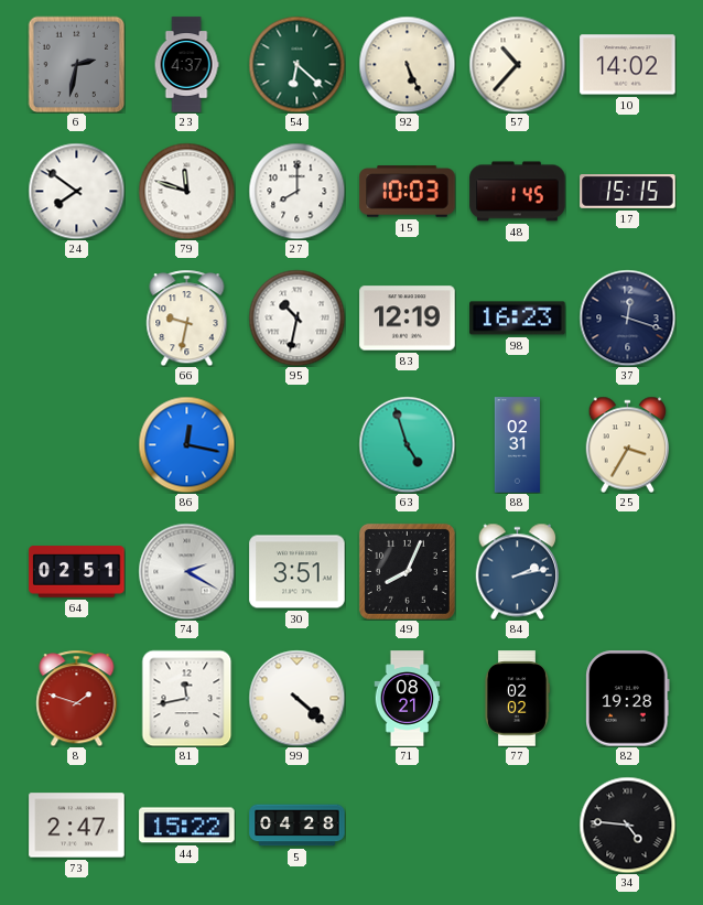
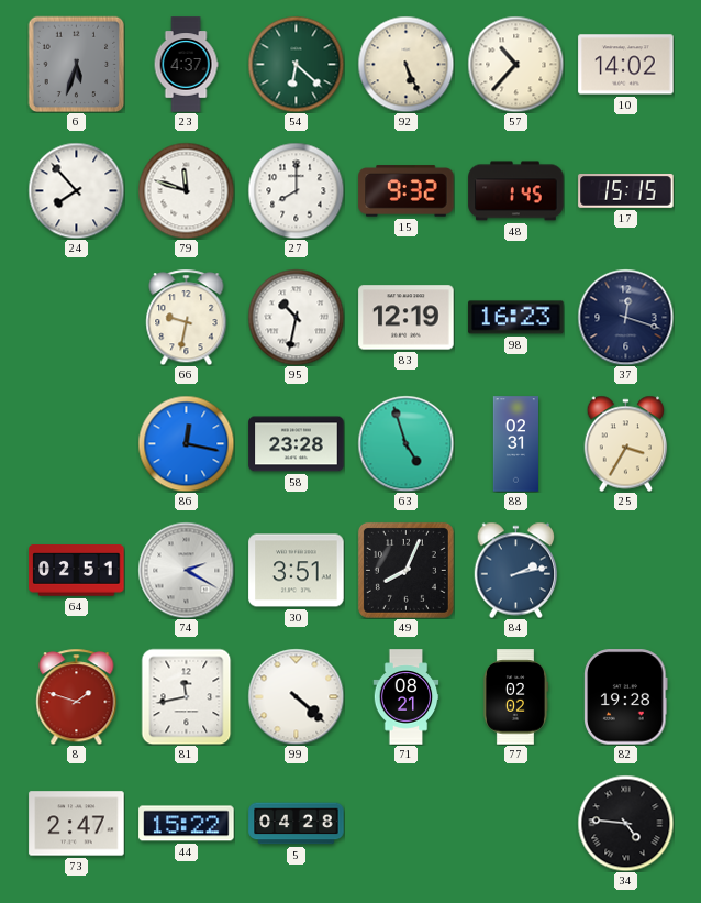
6: 2:32 -> 5:33 (76, 64)
24: 7:51 -> 7:53 (76, 190)
15: 10:03 -> 9:32 (407, 191)
58: none -> 23:28 (297, 444)
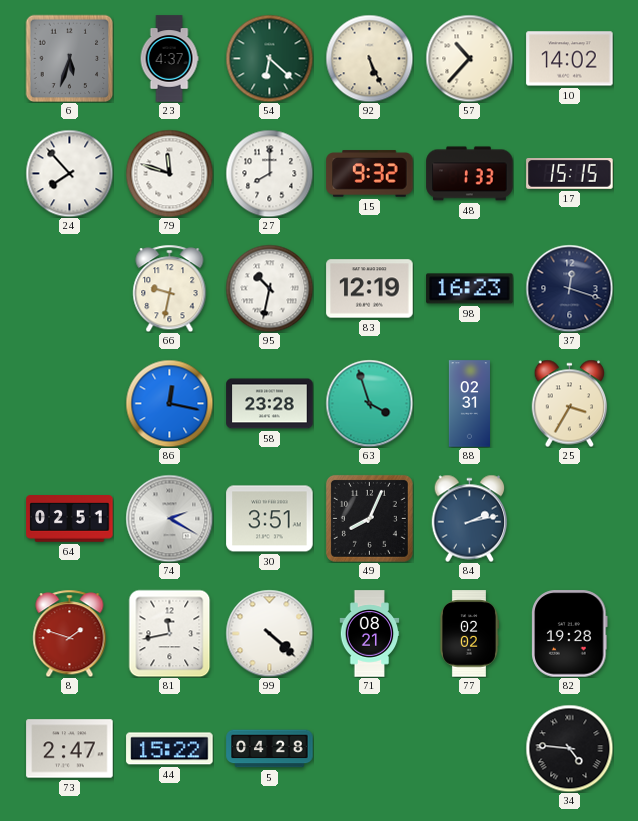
48: 1:45 -> 1:33 (470, 174)
63: 4:57 -> 3:57 (369, 403)
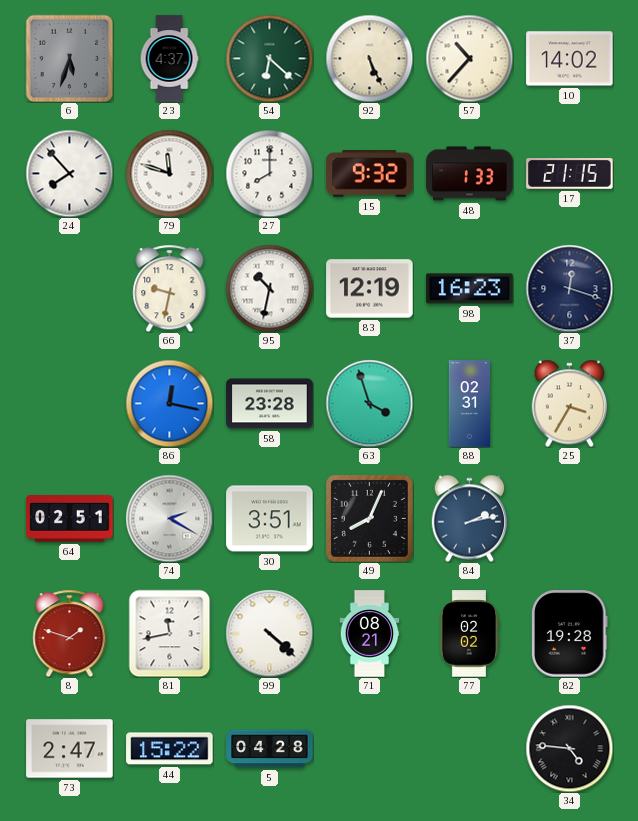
17: 15:15 -> 21:15 (570, 174)
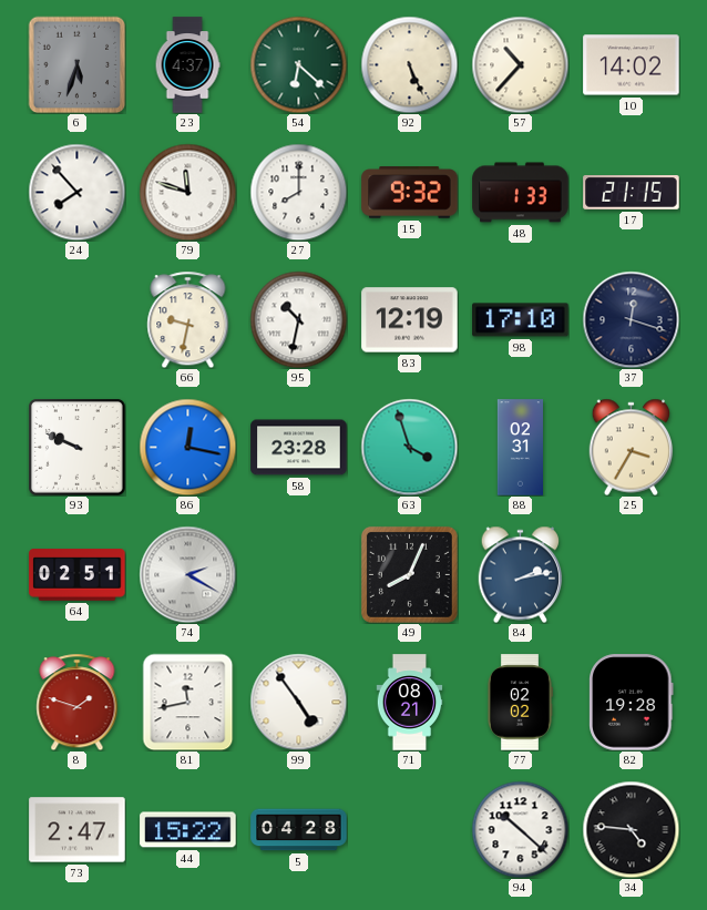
98: 16:23 -> 17:10 (521, 320)
93: none -> 9:49 (78, 448)
30: 3:51 -> none (270, 519)
99: 4:22 -> 4:54 (298, 702)
94: none -> 10:22 (520, 829)
